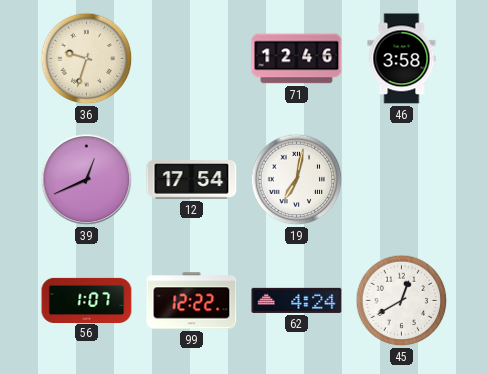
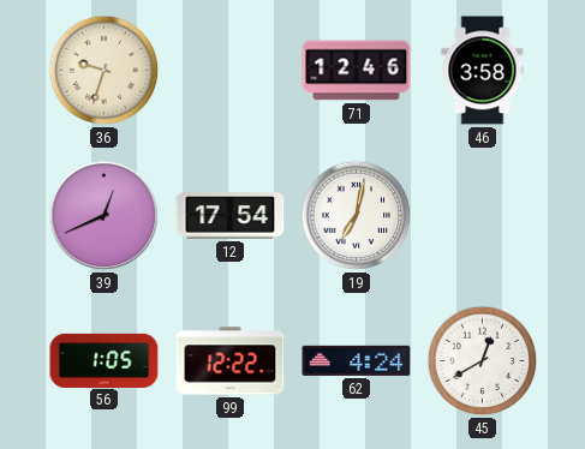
56: 1:07 -> 1:05 (105, 360)
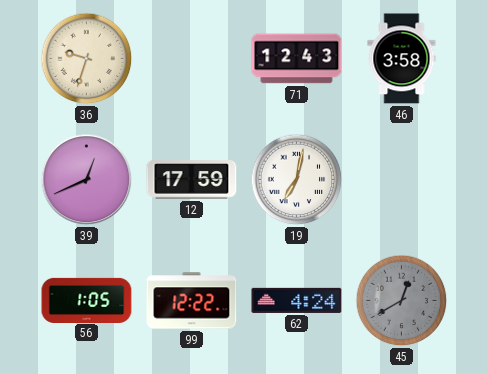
71: 12:46 -> 12:43 (297, 59)
12: 17:54 -> 17:59 (192, 180)
45 dial: white -> grey (402, 301)
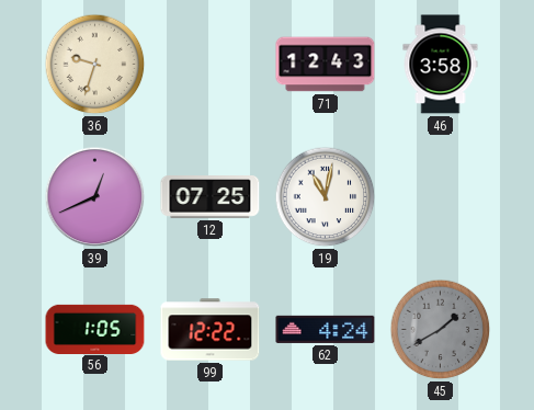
12: 17:59 -> 07:25 (211, 197)
19: 7:02 -> 11:02 (326, 197)
45: 12:40 -> 1:40 (441, 330)
